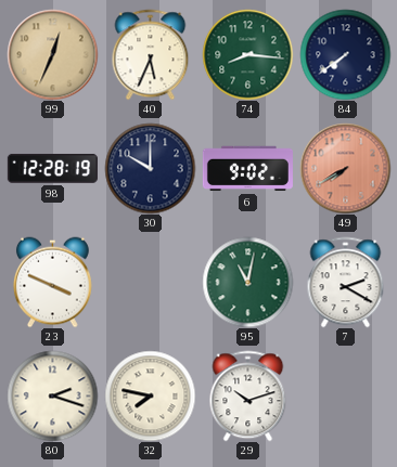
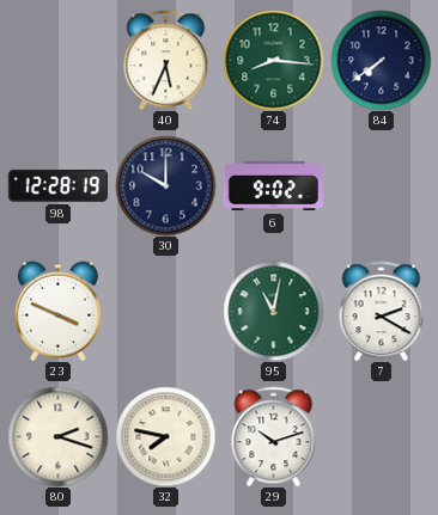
99: 12:34 -> none (52, 54)
49: 7:40 -> none (345, 168)
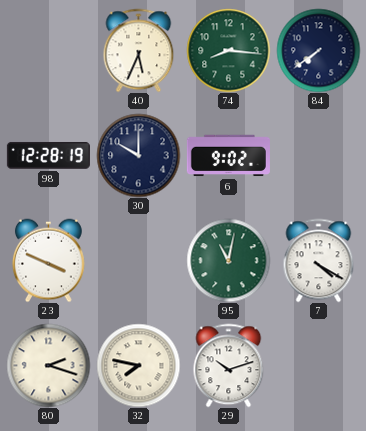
7: 2:20 -> 4:20 (319, 260)
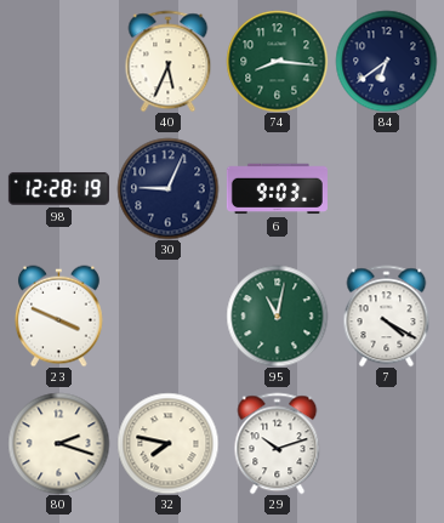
84: 7:39 -> 6:39 (386, 61)
30: 10:00 -> 9:04 (167, 188)
6: 9:02 -> 9:03 (277, 189)
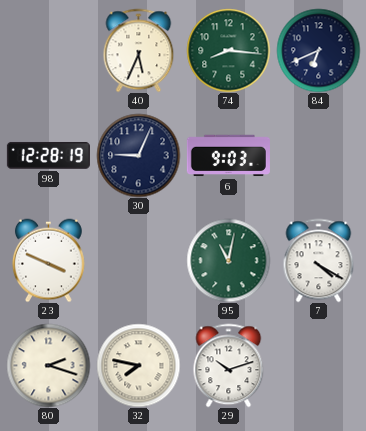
84: 6:39 -> 6:41 (318, 50)
